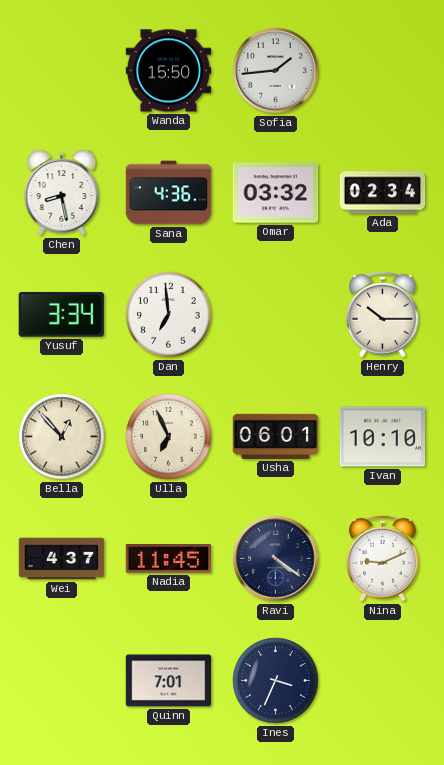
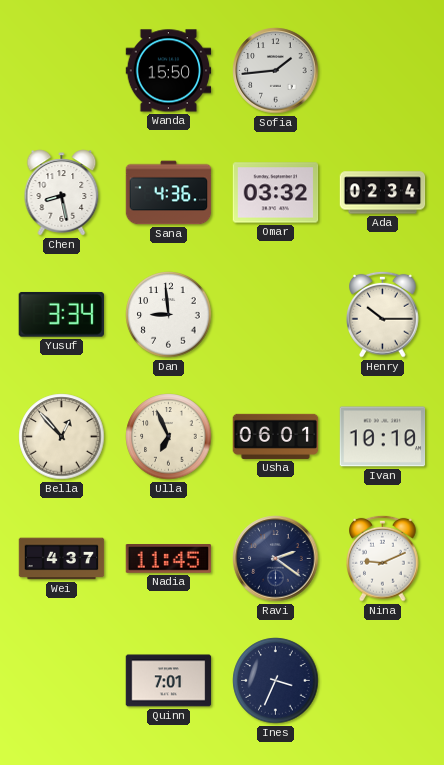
Dan: 6:59 -> 8:59 (169, 315)
Ravi: 4:21 -> 2:21 (276, 559)
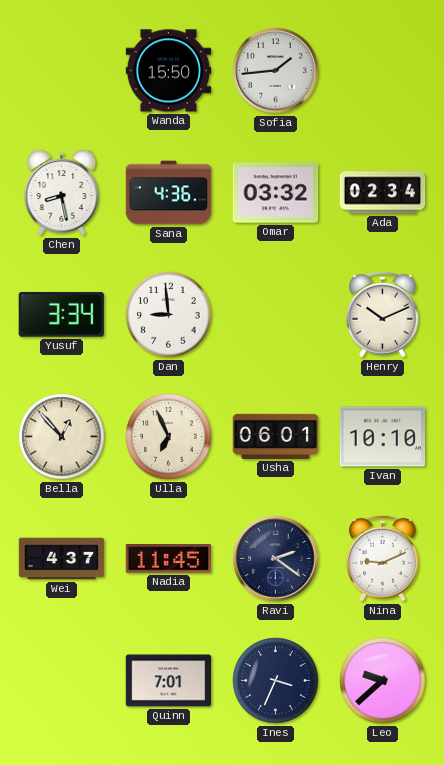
Henry: 10:15 -> 10:11 (383, 314)
Leo: none -> 9:38 (383, 681)
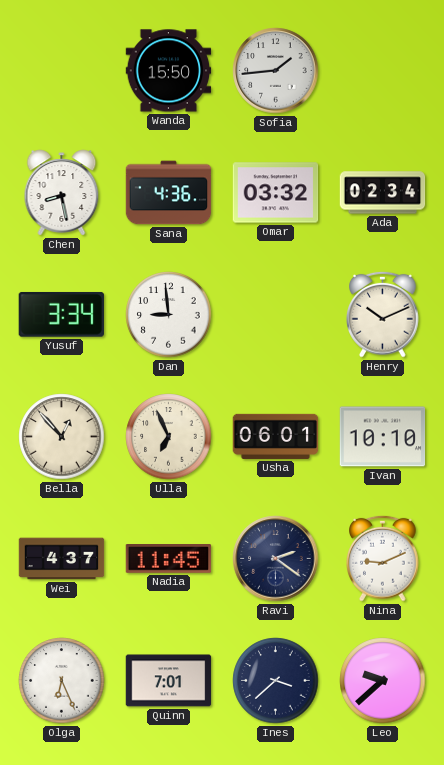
Olga: none -> 6:26 (62, 681)
Ines: 3:34 -> 3:38 (276, 681)
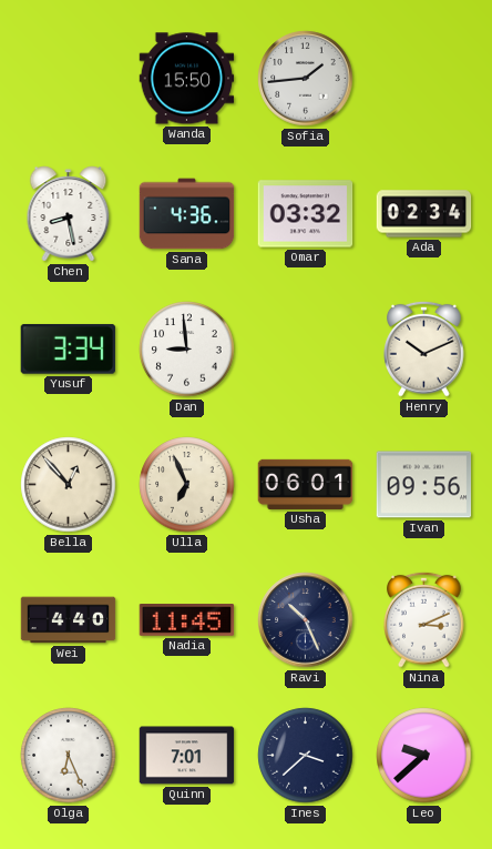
Ivan: 10:10 -> 09:56 (424, 485)
Wei: 4:37 -> 4:40 (69, 620)
Ravi: 2:21 -> 10:26 (306, 620)
Nina: 9:11 -> 3:11 (424, 619)
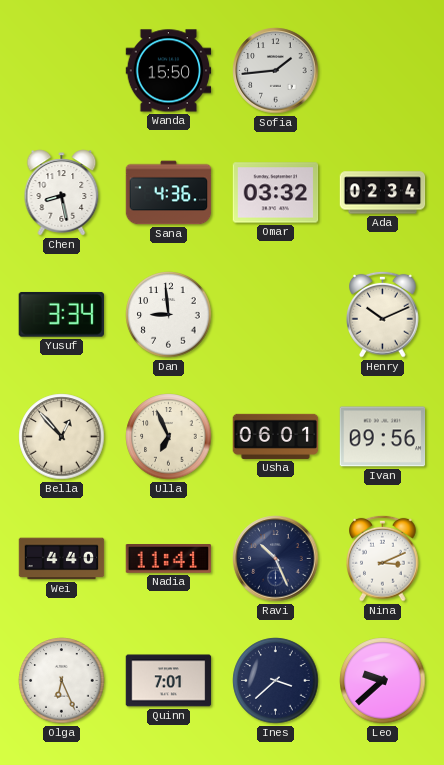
Nadia: 11:45 -> 11:41 (169, 559)
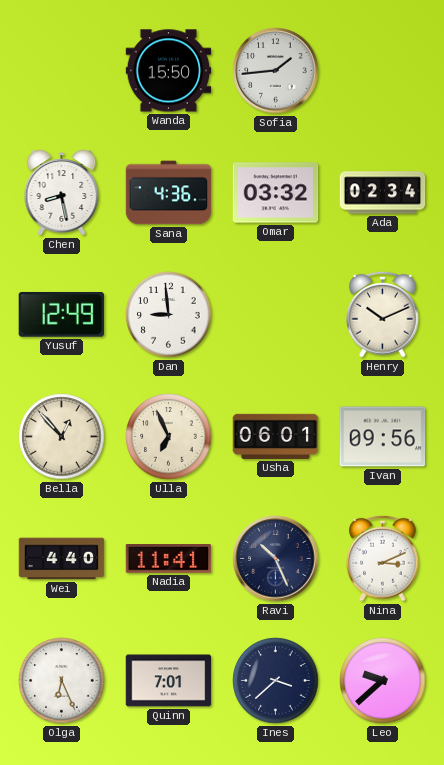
Yusuf: 3:34 -> 12:49 (61, 315)
